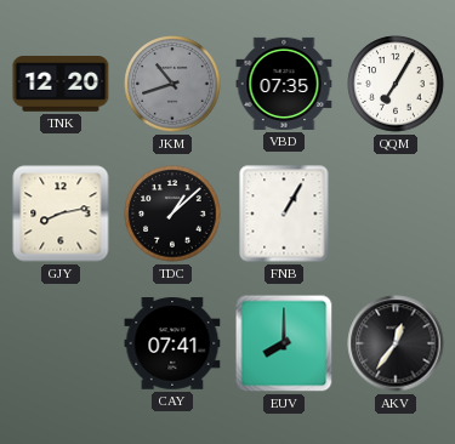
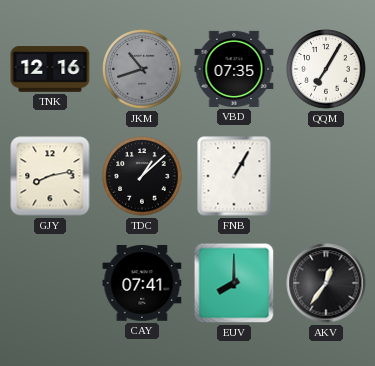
TNK: 12:20 -> 12:16 (50, 69)
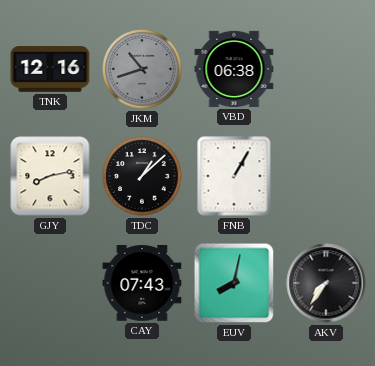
VBD: 07:35 -> 06:38 (234, 69)
QQM: 7:05 -> none (326, 69)
CAY: 07:41 -> 07:43 (142, 283)
EUV: 8:00 -> 8:02 (234, 283)
AKV: 12:36 -> 7:36 (326, 283)
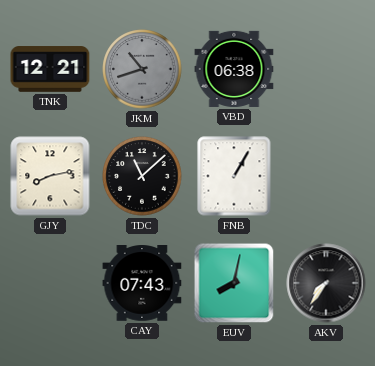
TNK: 12:16 -> 12:21 (50, 69)
TDC: 1:08 -> 11:08 (142, 176)
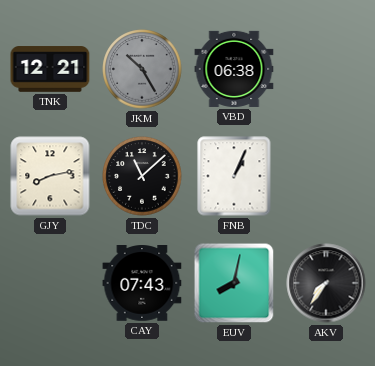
JKM: 10:42 -> 10:25 (142, 69)
FNB: 1:05 -> 1:04 (234, 176)
